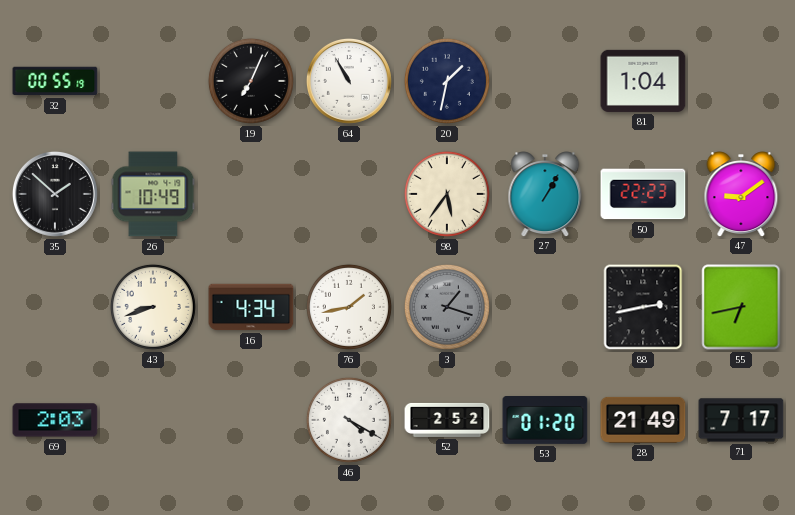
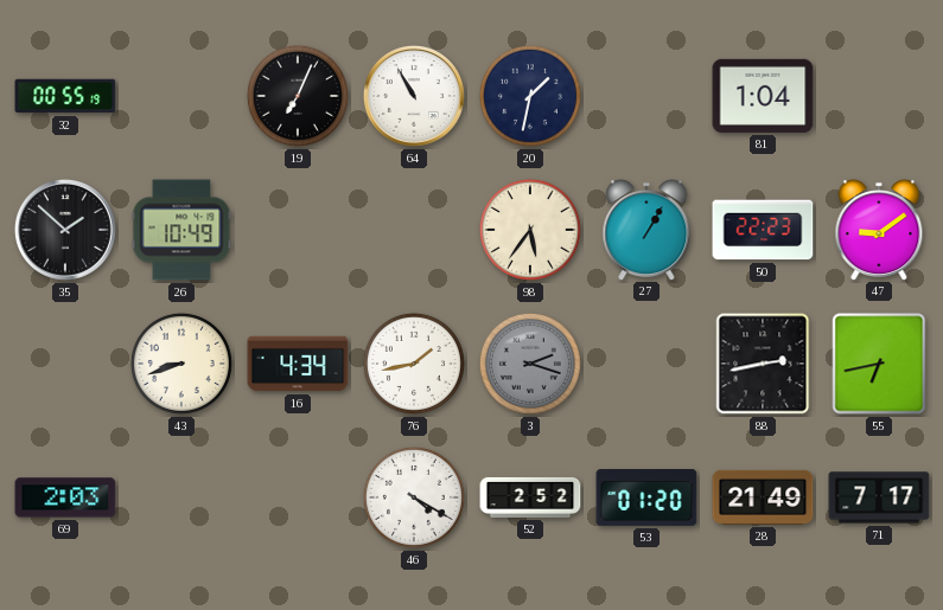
3: 1:18 -> 2:18 (530, 364)
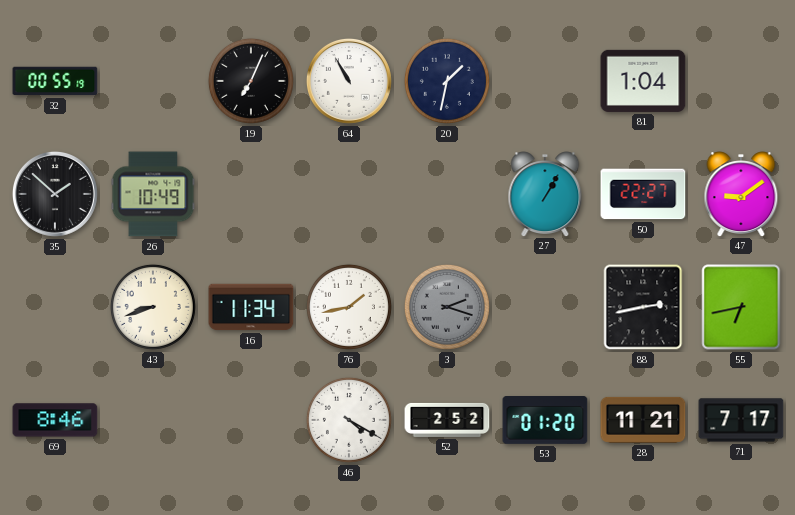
98: 5:36 -> none (530, 230)
50: 22:23 -> 22:27 (643, 194)
16: 4:34 -> 11:34 (251, 307)
69: 2:03 -> 8:46 (55, 420)
28: 21:49 -> 11:21 (643, 420)
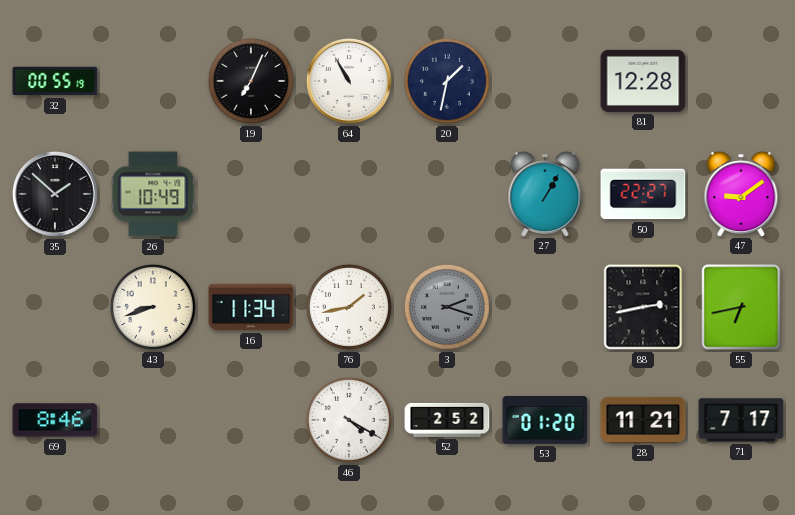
81: 1:04 -> 12:28 (643, 81)
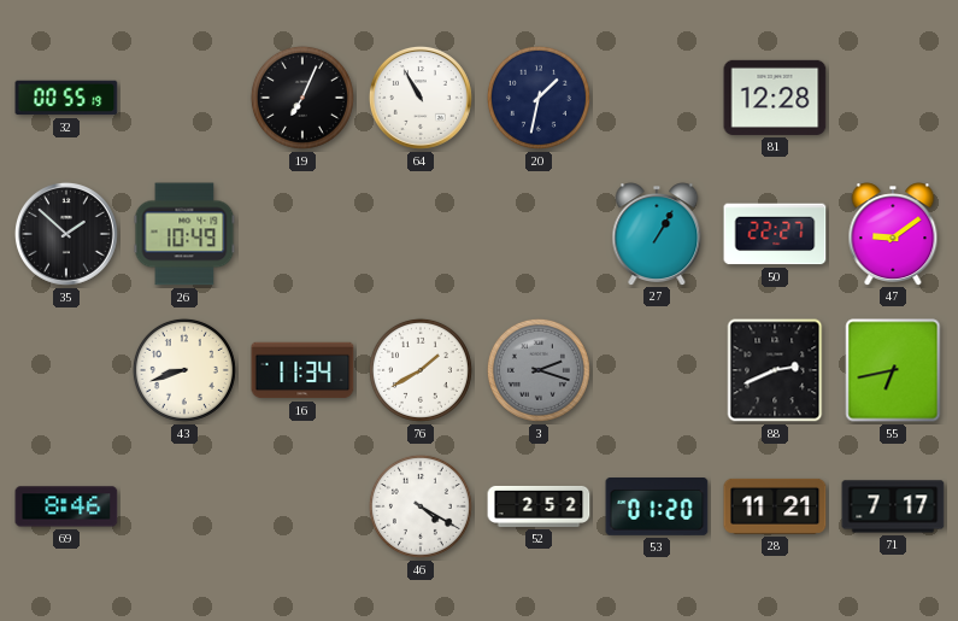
76: 1:43 -> 1:40 (421, 370)
88: 2:43 -> 2:41 (775, 370)
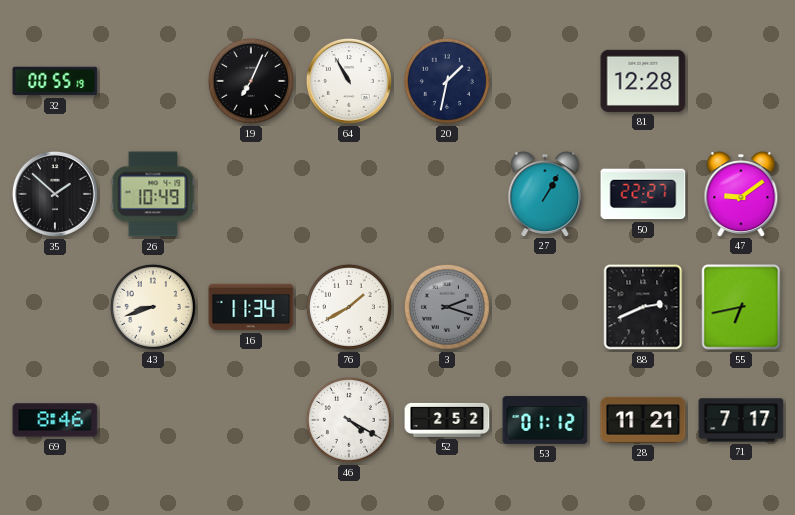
53: 01:20 -> 01:12 (545, 421)
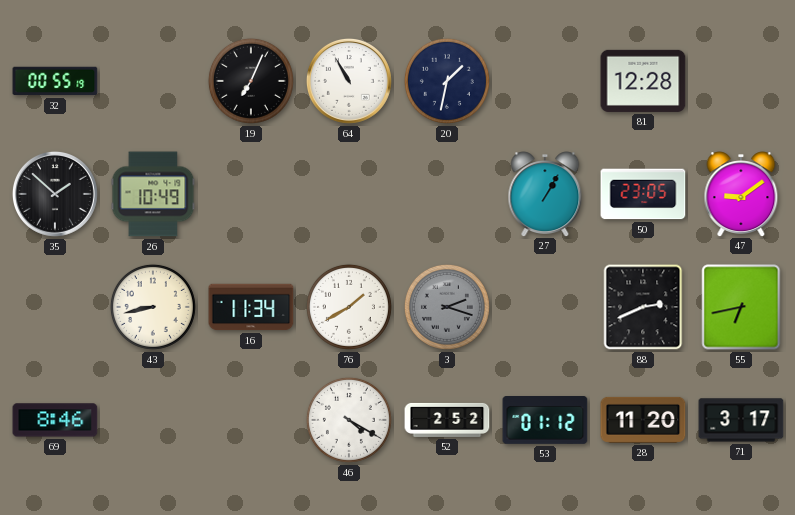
50: 22:27 -> 23:05 (643, 194)
43: 8:42 -> 8:43 (153, 307)
28: 11:21 -> 11:20 (643, 420)
71: 7:17 -> 3:17 (741, 420)
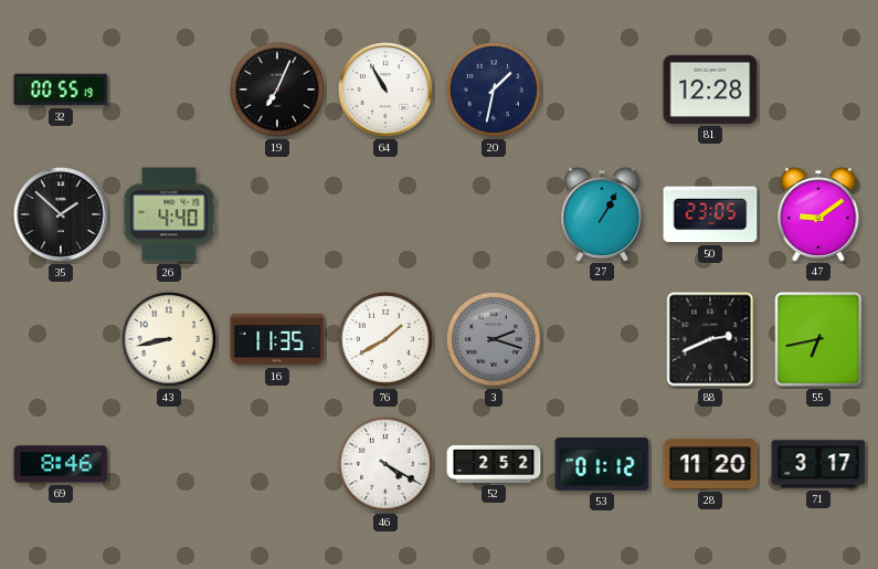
26: 10:49 -> 4:40 (169, 214)
16: 11:34 -> 11:35 (277, 339)
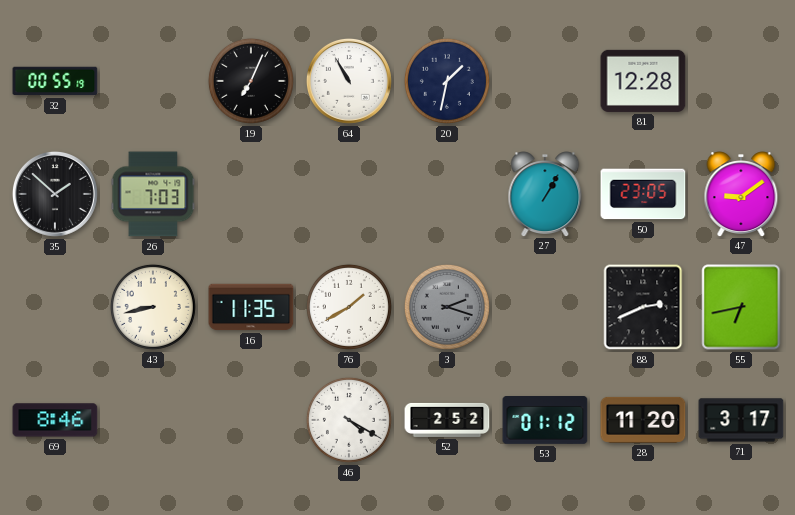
26: 4:40 -> 7:03 (153, 194)
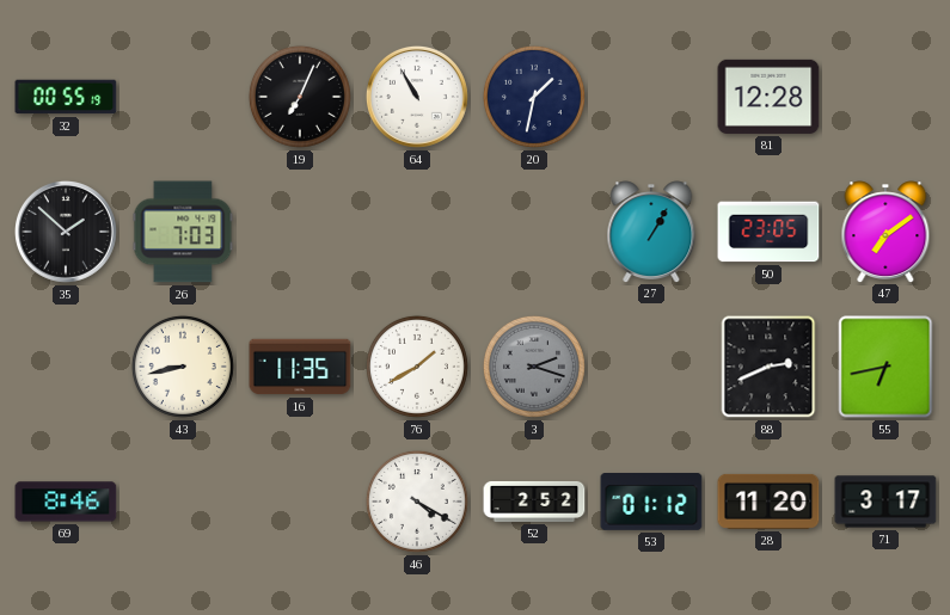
47: 9:09 -> 7:09 (885, 232)
